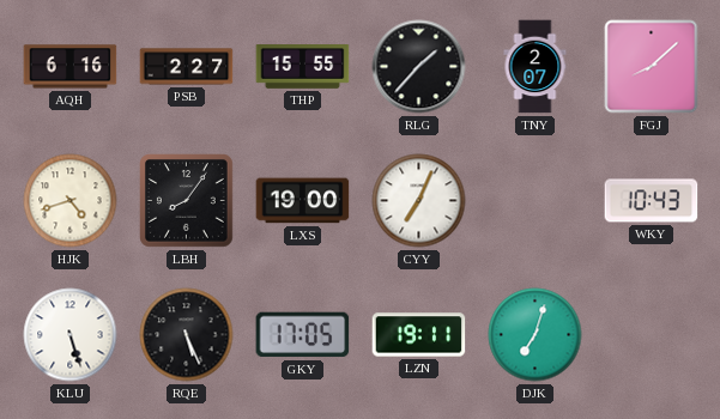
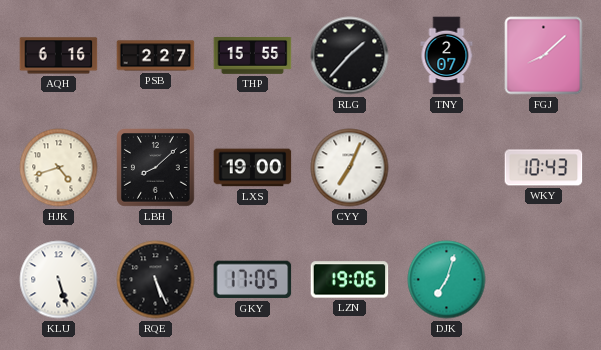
LBH: 8:06 -> 8:08 (156, 168)
LZN: 19:11 -> 19:06 (350, 280)
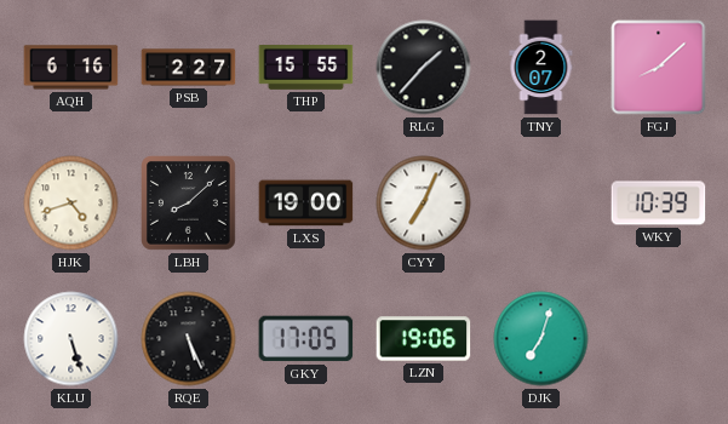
WKY: 10:43 -> 10:39 (659, 204)
